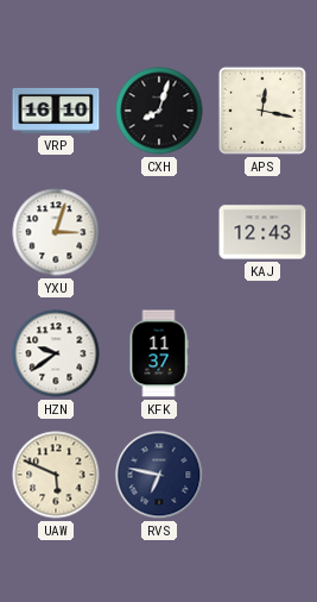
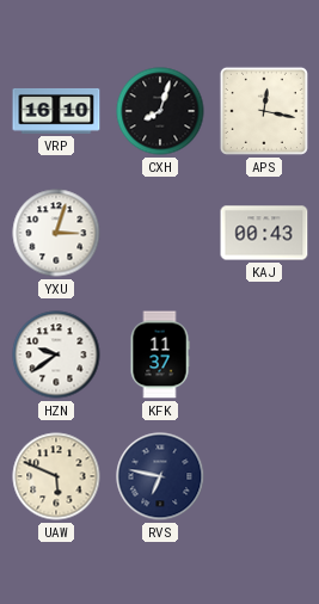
KAJ: 12:43 -> 00:43 (264, 233)
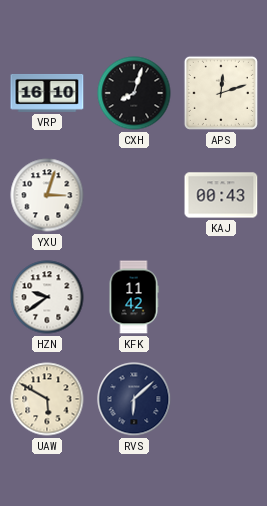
APS: 12:17 -> 12:12 (221, 93)
KFK: 11:37 -> 11:42 (134, 297)
UAW: 5:49 -> 5:50 (47, 399)
RVS: 6:47 -> 6:08 (134, 399)
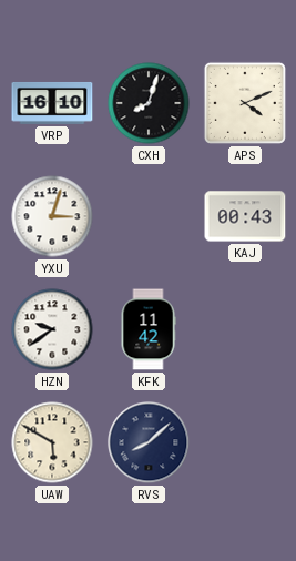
APS: 12:12 -> 4:11 (245, 103)
RVS: 6:08 -> 8:08 (149, 442)
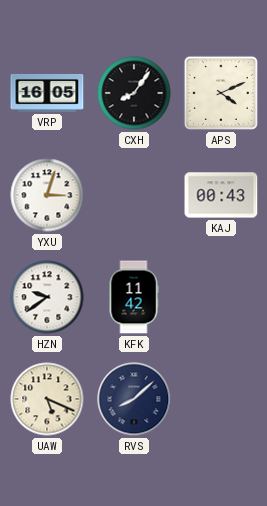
VRP: 16:10 -> 16:05 (47, 93)
CXH: 8:03 -> 8:06 (134, 93)
UAW: 5:50 -> 5:19 (47, 399)
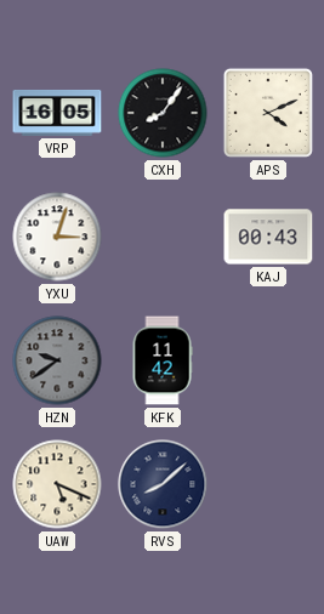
HZN dial: white -> grey (57, 360)
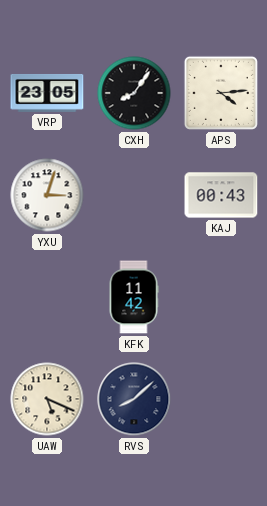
VRP: 16:05 -> 23:05 (47, 93)
APS: 4:11 -> 4:14 (221, 93)
HZN: 9:39 -> none (57, 360)
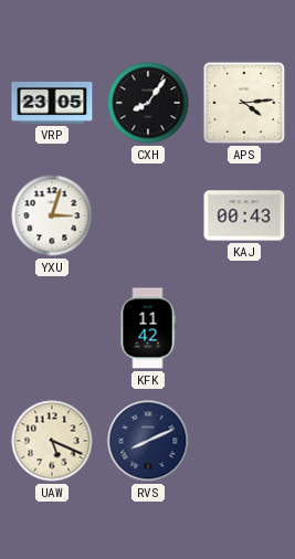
RVS: 8:08 -> 8:11 (148, 441)
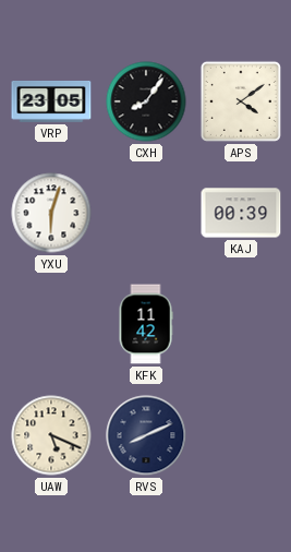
APS: 4:14 -> 4:09 (241, 101)
YXU: 3:03 -> 6:03 (51, 213)
KAJ: 00:43 -> 00:39 (241, 213)
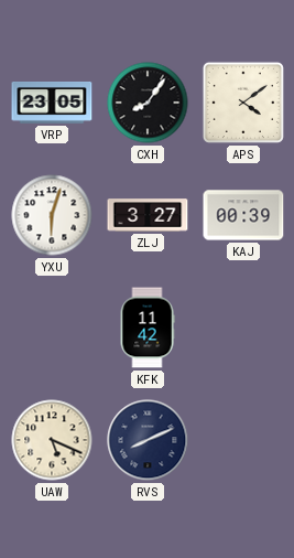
ZLJ: none -> 3:27 (148, 215)
